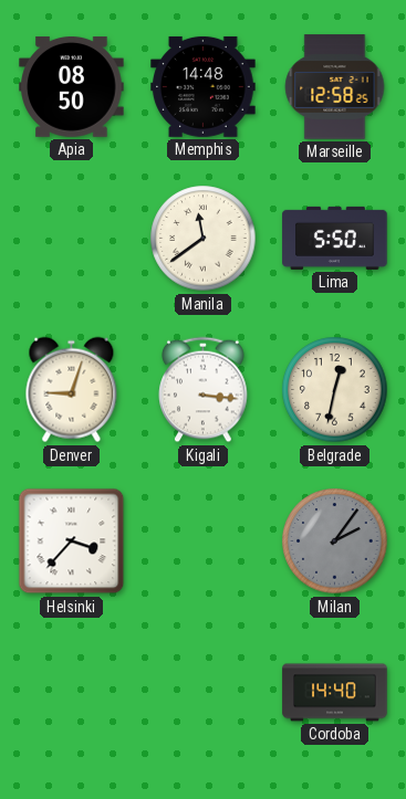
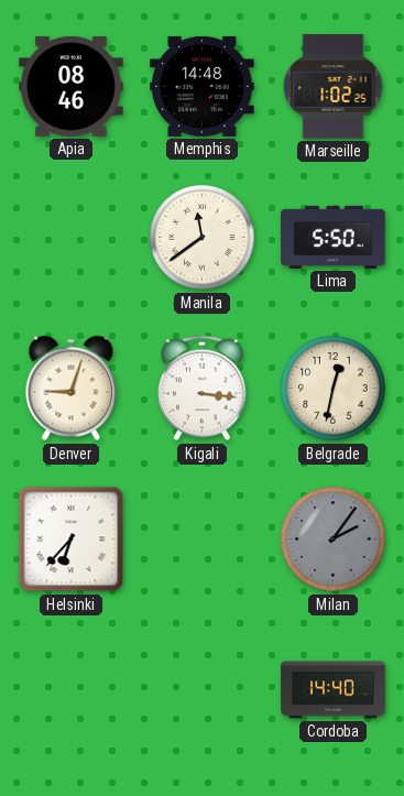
Apia: 08:50 -> 08:46 (72, 86)
Marseille: 12:58 -> 1:02 (334, 87)
Helsinki: 3:37 -> 6:37 (72, 539)
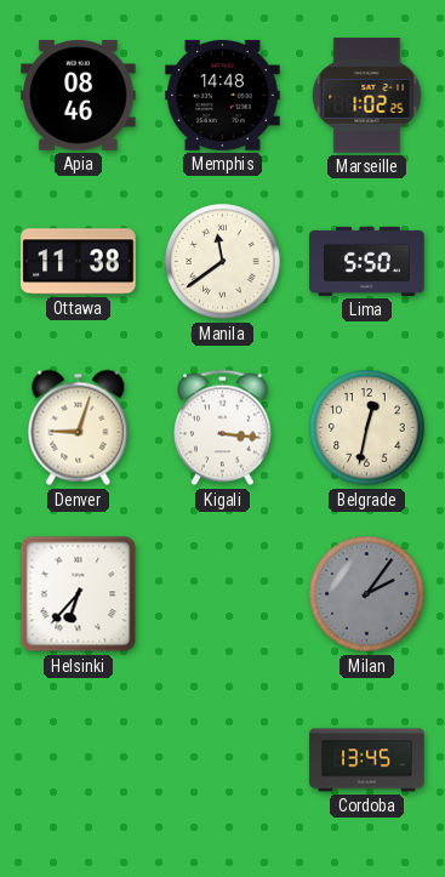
Ottawa: none -> 11:38 (79, 262)
Cordoba: 14:40 -> 13:45 (367, 761)
